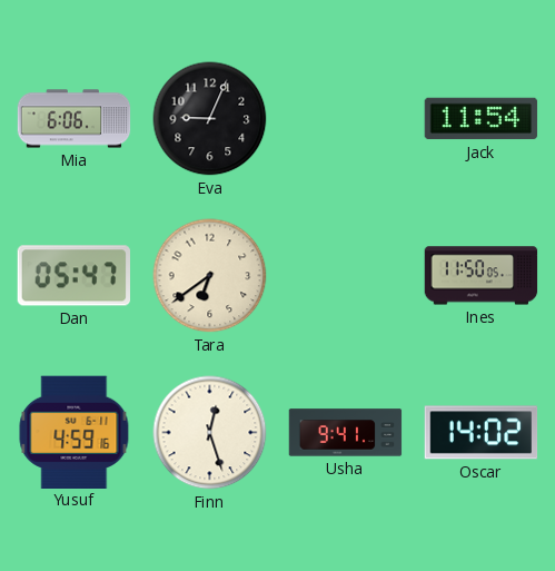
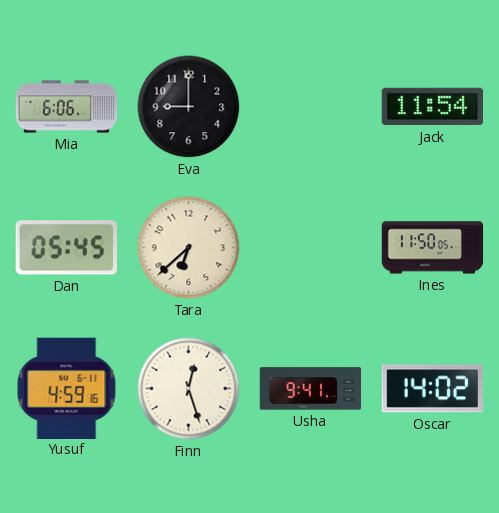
Eva: 9:04 -> 9:00 (189, 107)
Dan: 05:47 -> 05:45 (66, 248)
Tara: 6:39 -> 6:38 (189, 248)
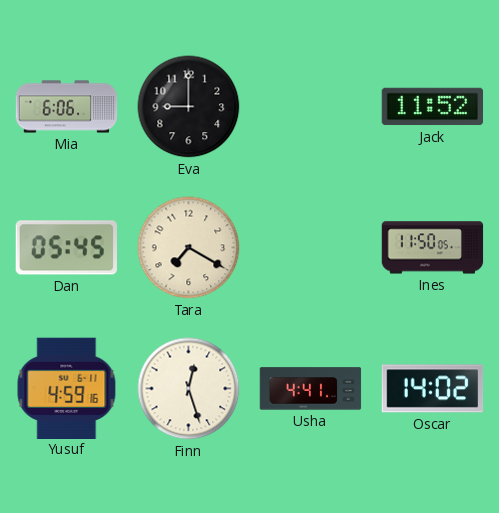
Jack: 11:54 -> 11:52 (433, 107)
Tara: 6:38 -> 7:20 (189, 248)
Usha: 9:41 -> 4:41 (311, 389)
